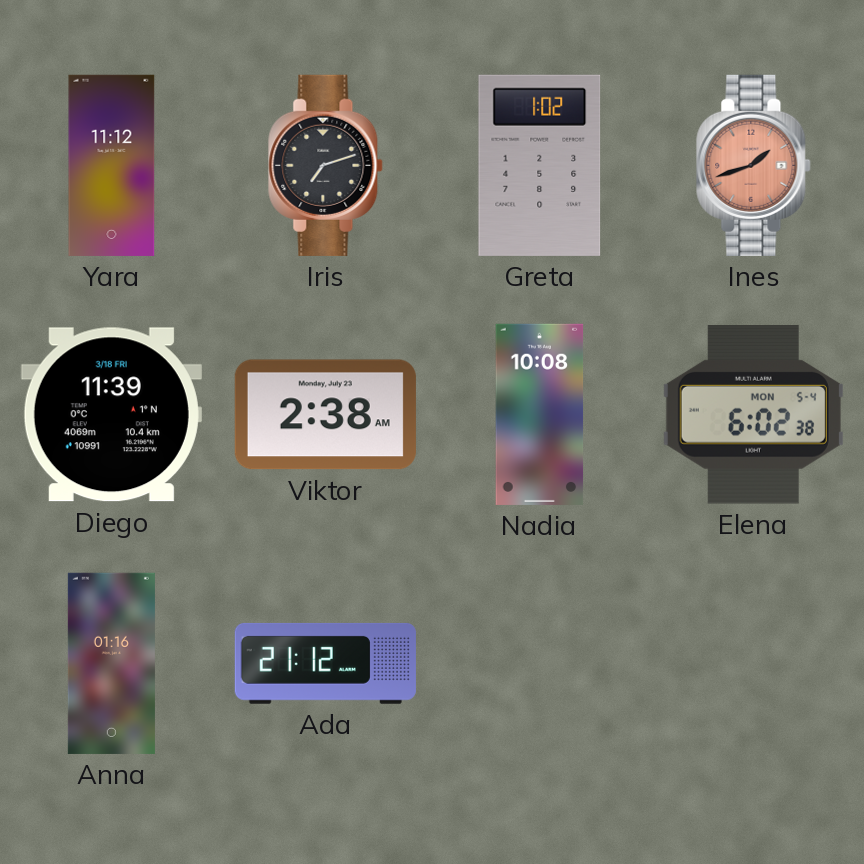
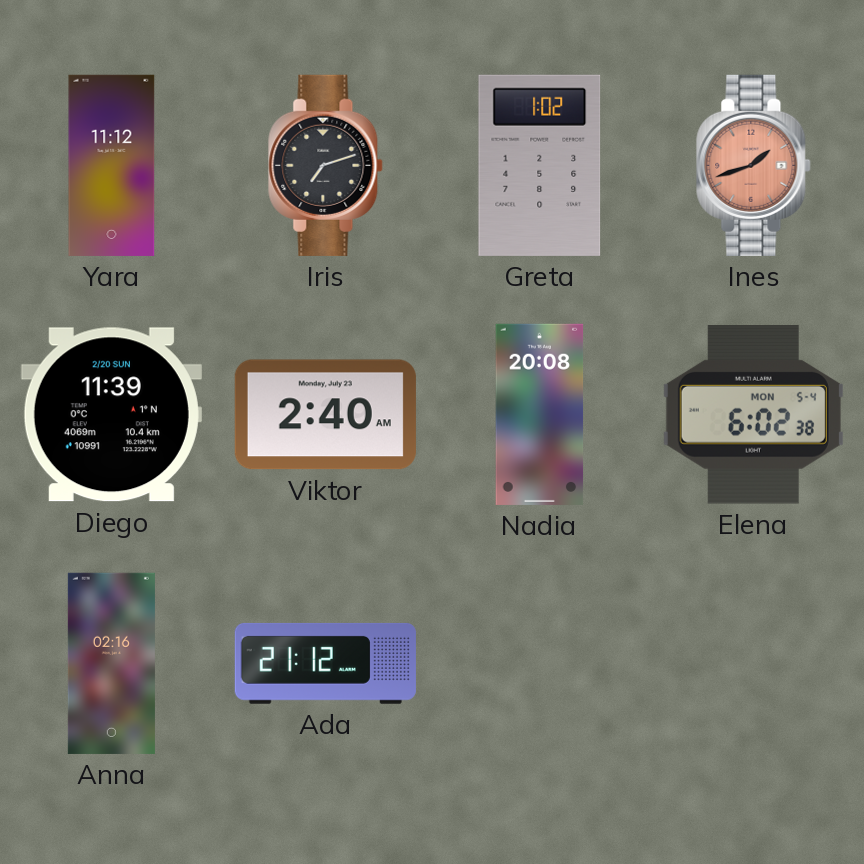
Diego date: 3/18 FRI -> 2/20 SUN (111, 415)
Viktor: 2:38 -> 2:40 (325, 415)
Nadia: 10:08 -> 20:08 (540, 414)
Anna: 01:16 -> 02:16 (111, 663)
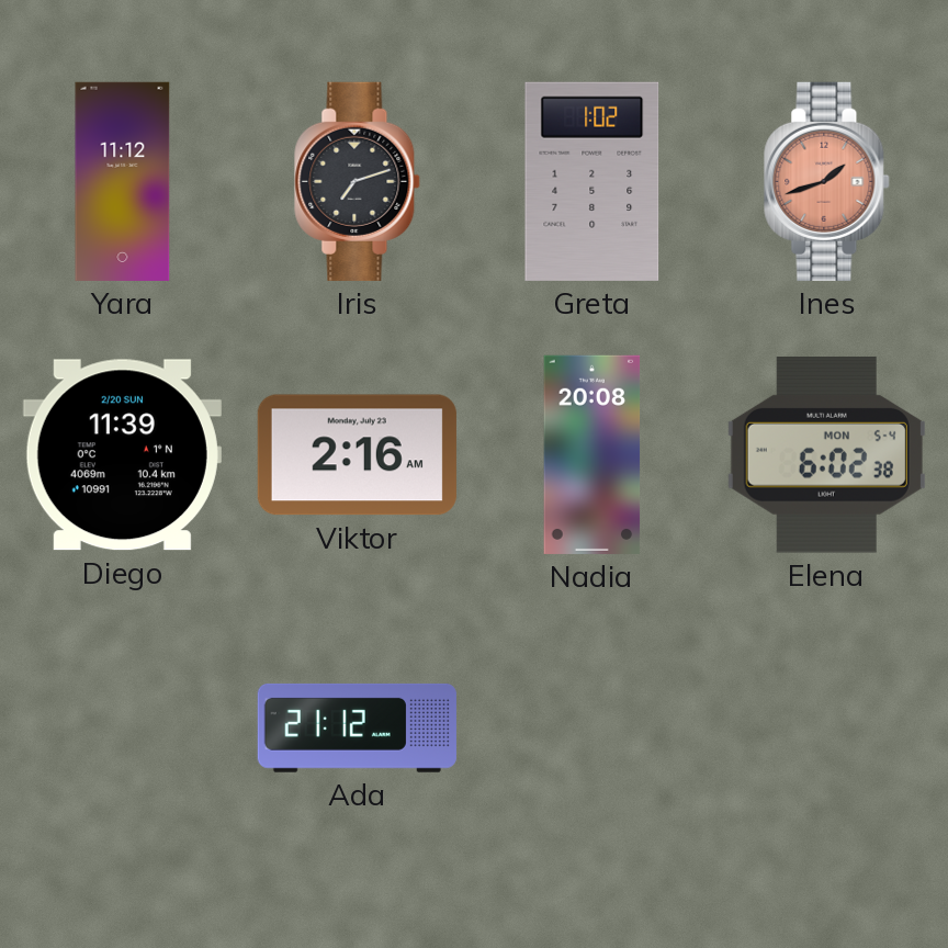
Viktor: 2:40 -> 2:16 (357, 455)
Anna: 02:16 -> none (111, 663)
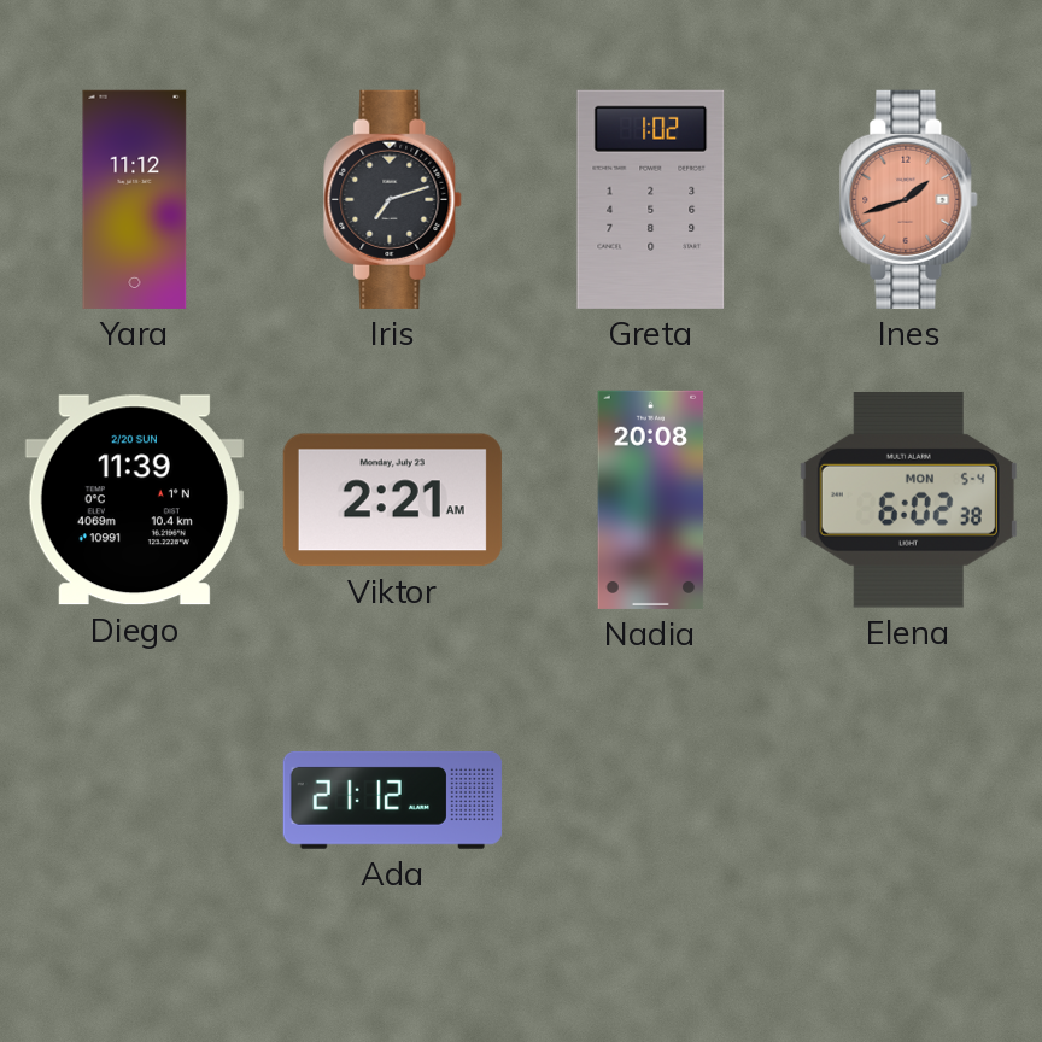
Viktor: 2:16 -> 2:21 (392, 500)
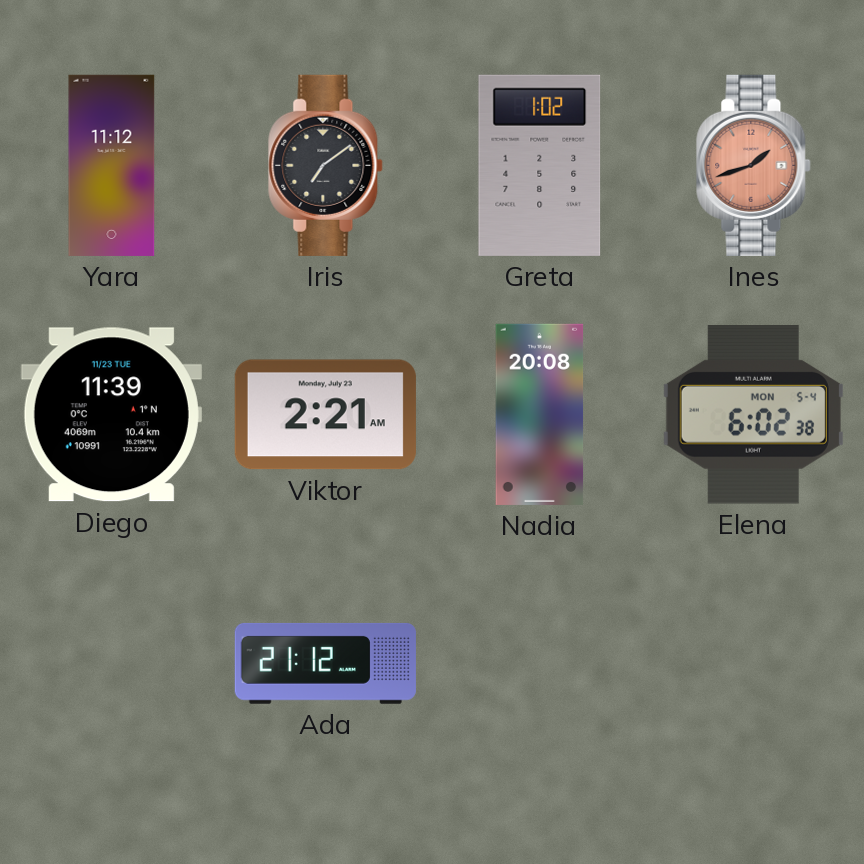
Iris: 7:12 -> 7:09 (326, 165)
Diego date: 2/20 SUN -> 11/23 TUE (111, 415)
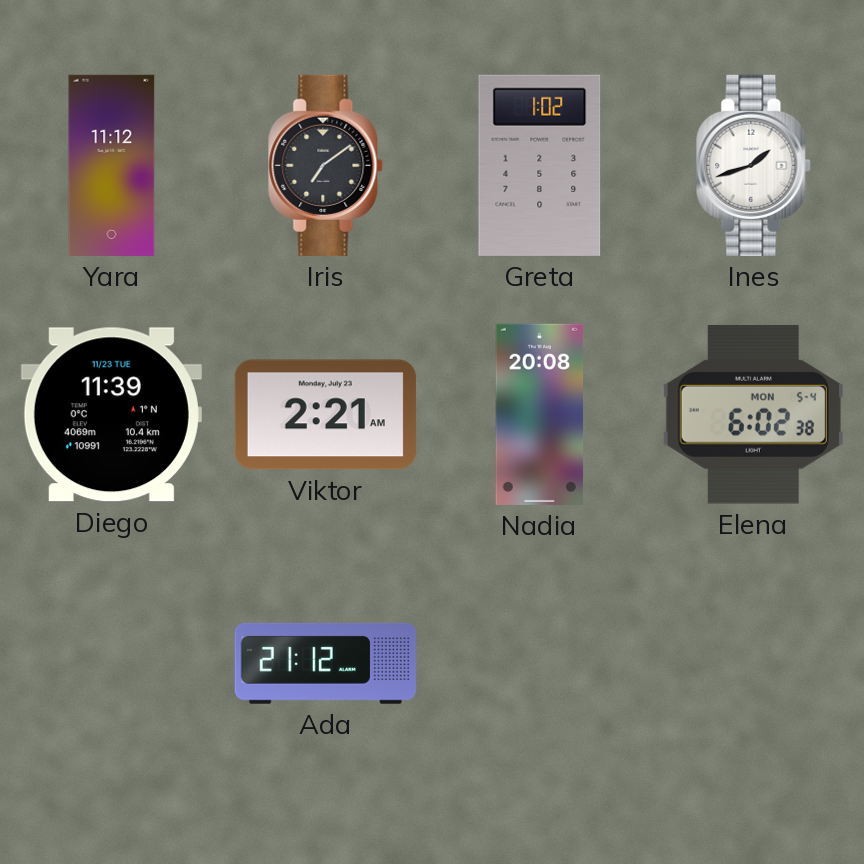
Ines dial: salmon -> white (754, 165)
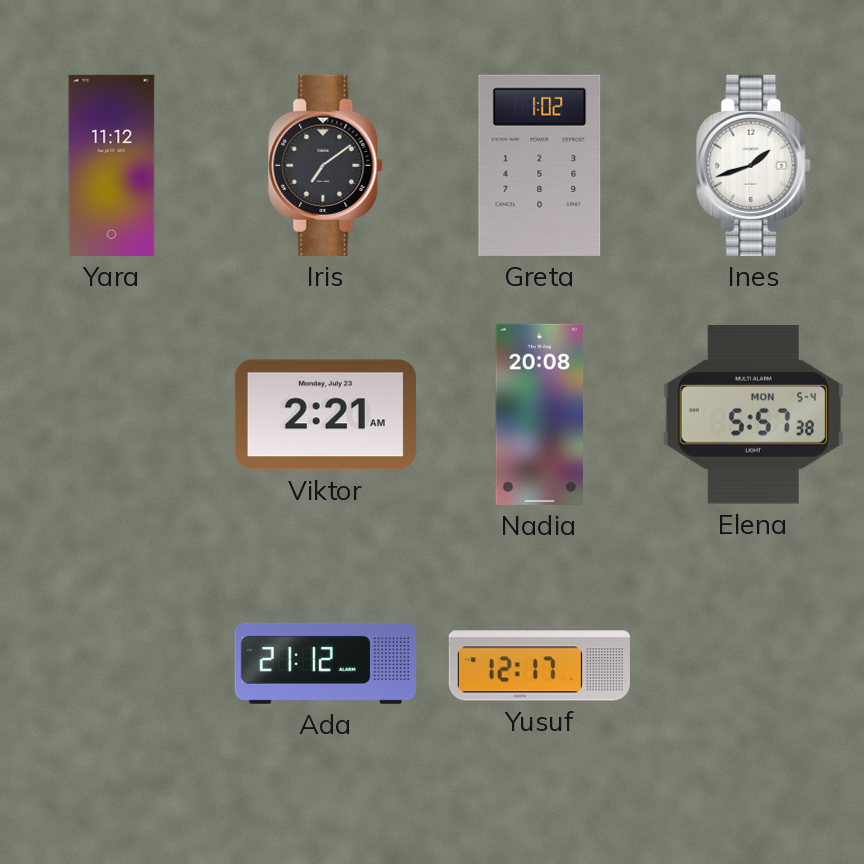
Diego: 11:39 -> none (111, 415)
Elena: 6:02 -> 5:57 (753, 415)
Yusuf: none -> 12:17 (539, 664)
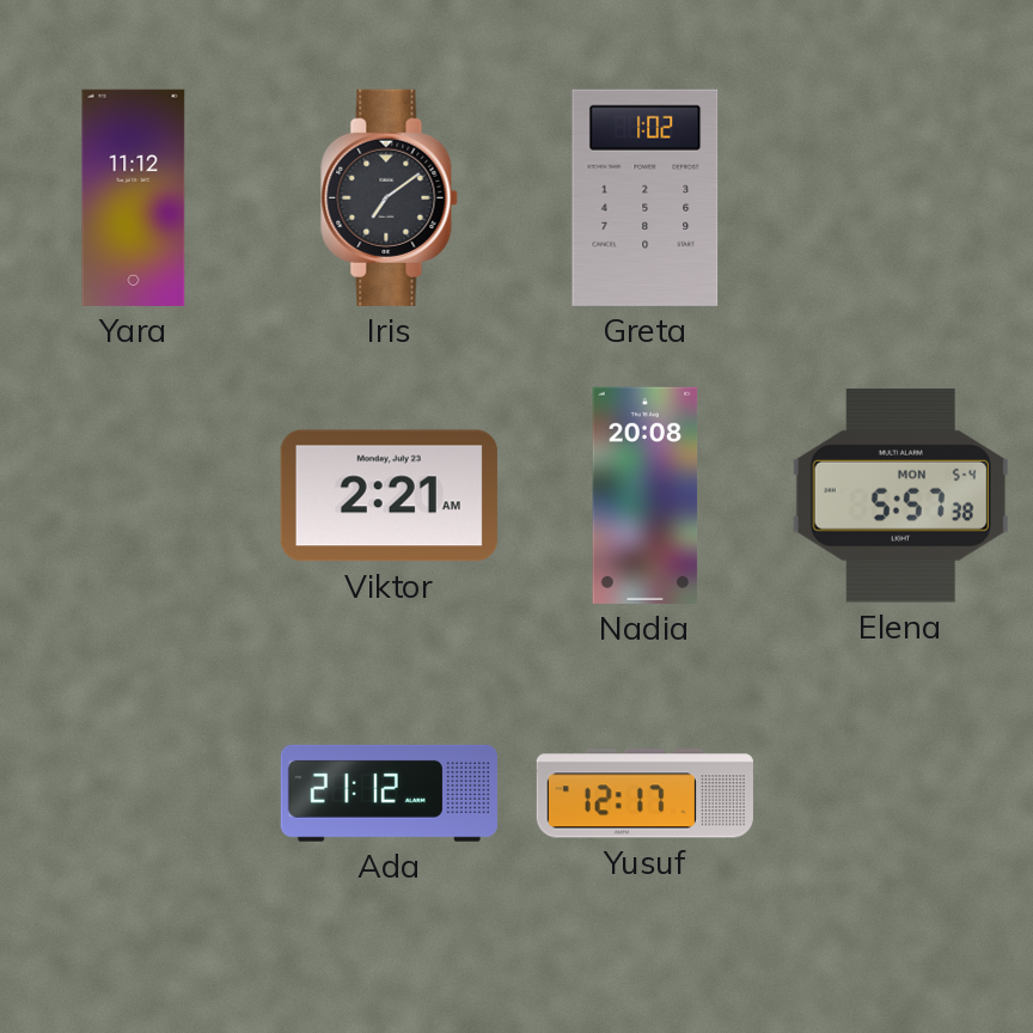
Ines: 1:42 -> none (754, 165)
